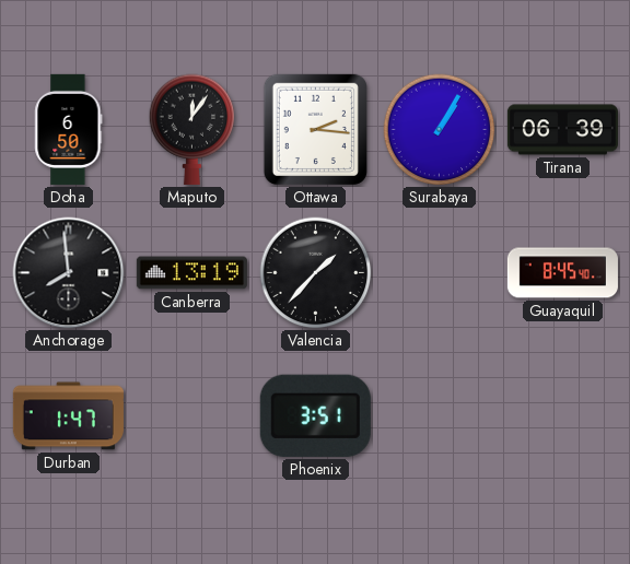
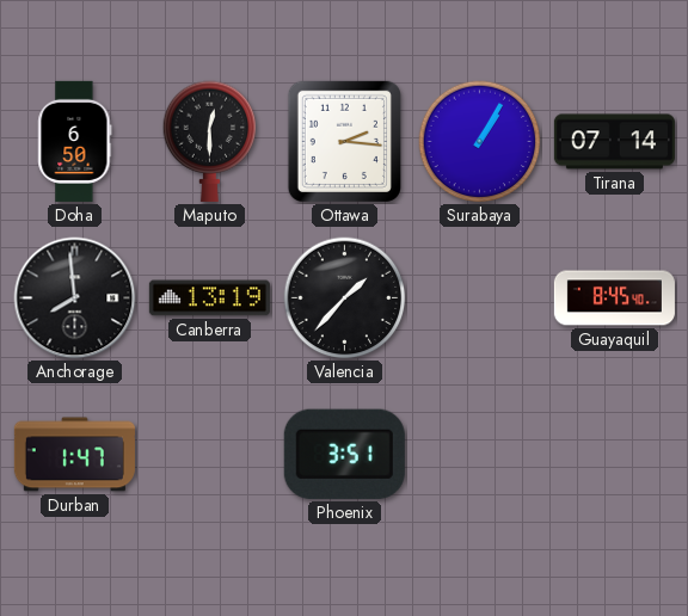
Maputo: 12:06 -> 12:30 (210, 141)
Tirana: 06:39 -> 07:14 (614, 142)
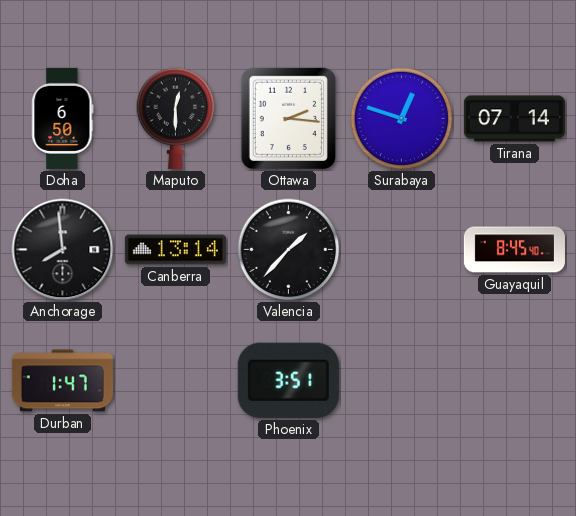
Surabaya: 1:05 -> 12:48 (402, 119)
Canberra: 13:19 -> 13:14 (175, 250)
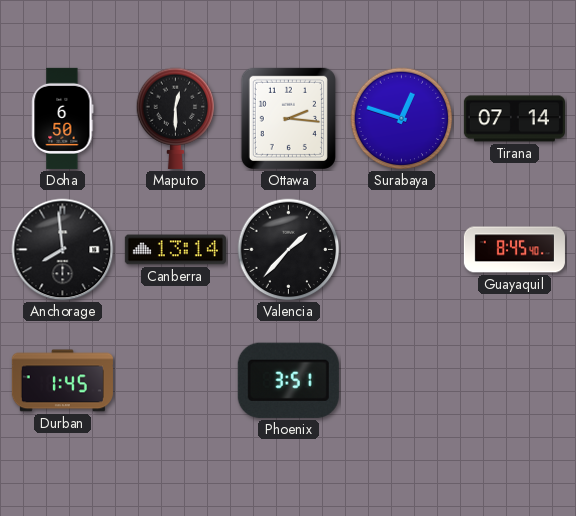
Durban: 1:47 -> 1:45 (62, 381)
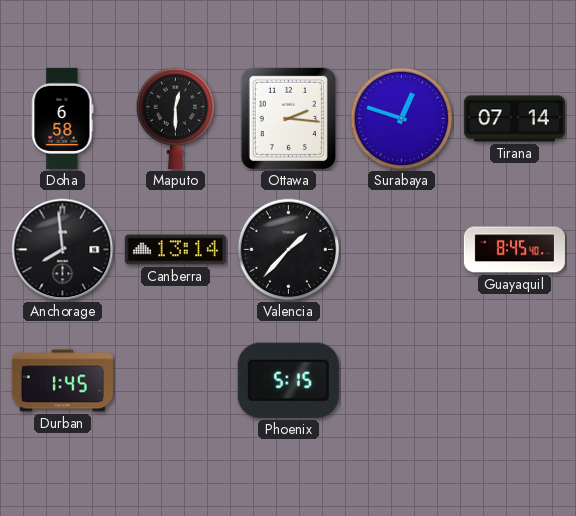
Doha: 6:50 -> 6:58 (63, 118)
Phoenix: 3:51 -> 5:15 (288, 380)
